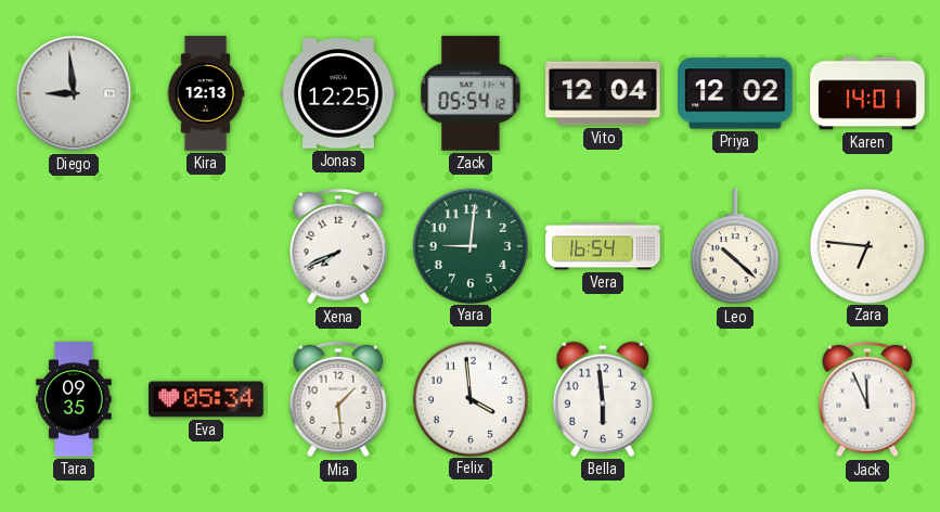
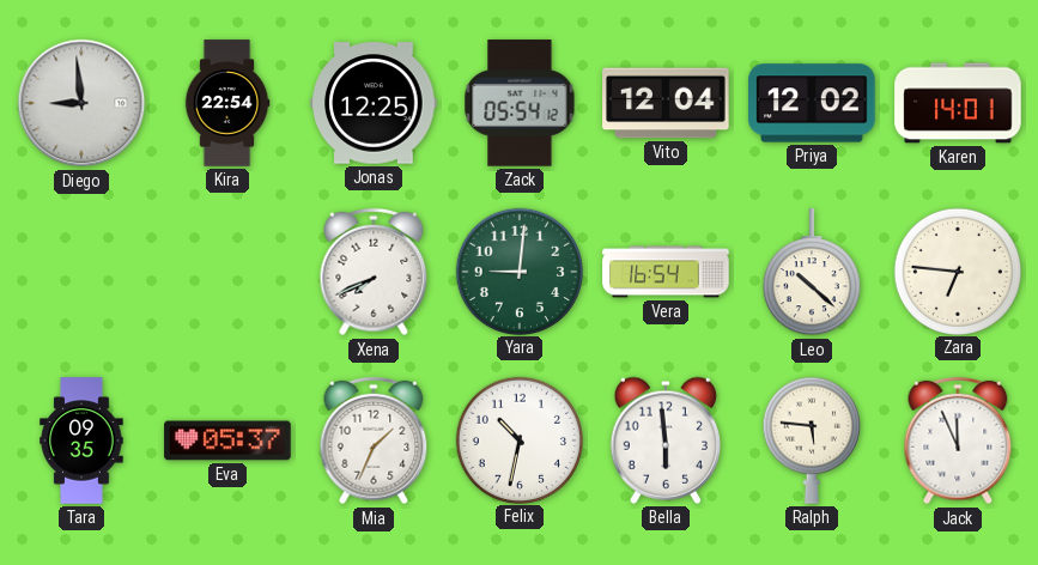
Kira: 12:13 -> 22:54 (227, 103)
Eva: 05:34 -> 05:37 (227, 441)
Mia: 1:29 -> 1:34 (374, 441)
Felix: 3:59 -> 10:32 (518, 439)
Ralph: none -> 5:46 (812, 441)
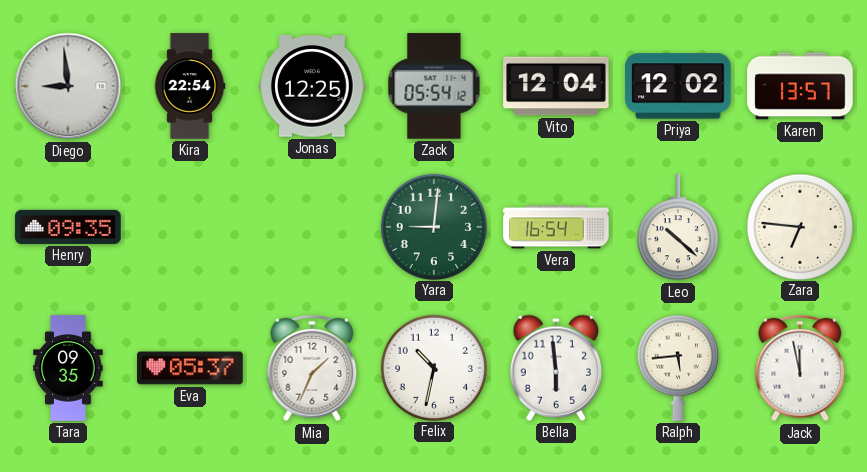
Karen: 14:01 -> 13:57 (800, 86)
Henry: none -> 09:35 (68, 227)
Xena: 7:41 -> none (374, 272)
Ralph: 5:46 -> 5:44 (678, 368)
Jack: 11:56 -> 11:58 (800, 368)
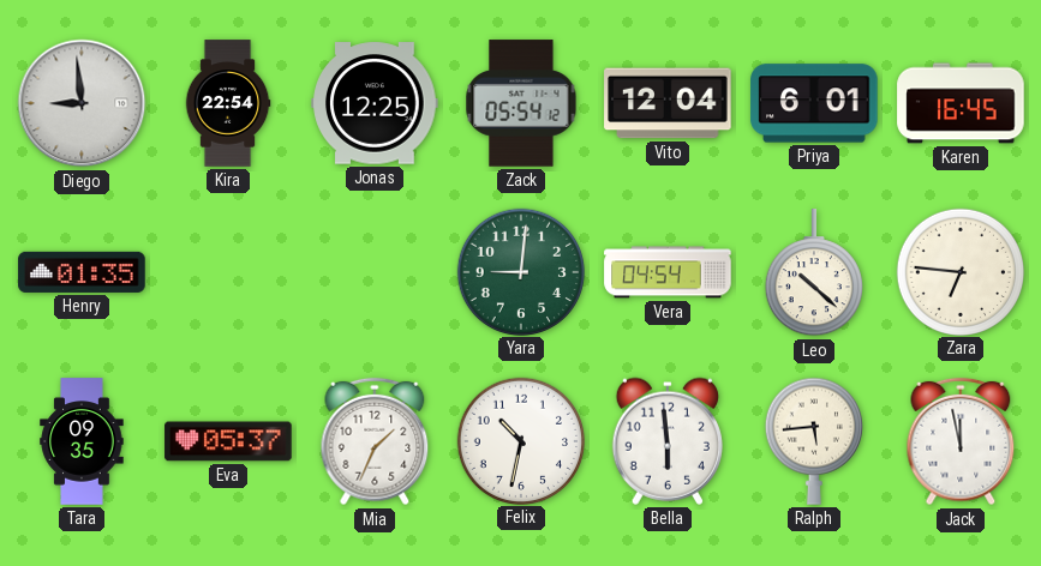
Priya: 12:02 -> 6:01 (814, 103)
Karen: 13:57 -> 16:45 (961, 103)
Henry: 09:35 -> 01:35 (82, 272)
Vera: 16:54 -> 04:54 (668, 272)
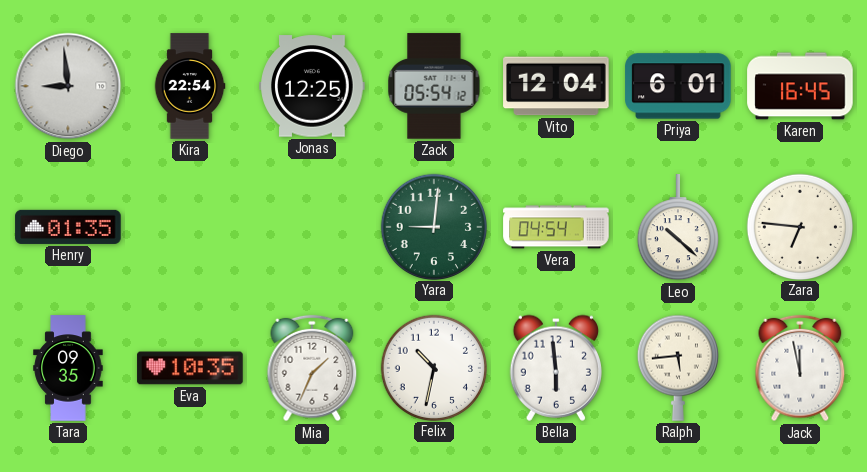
Eva: 05:37 -> 10:35 (190, 368)
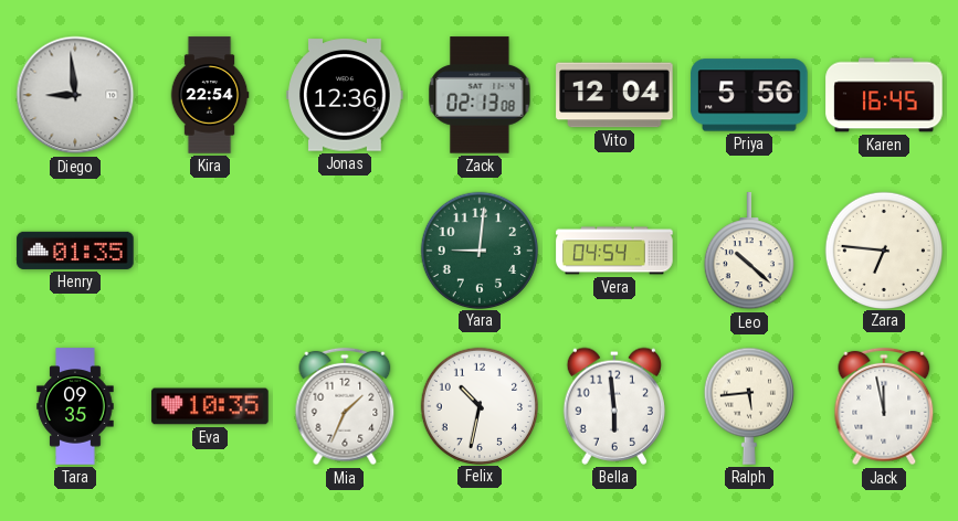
Jonas: 12:25 -> 12:36 (345, 95)
Zack: 05:54 -> 02:13 (480, 95)
Priya: 6:01 -> 5:56 (749, 95)
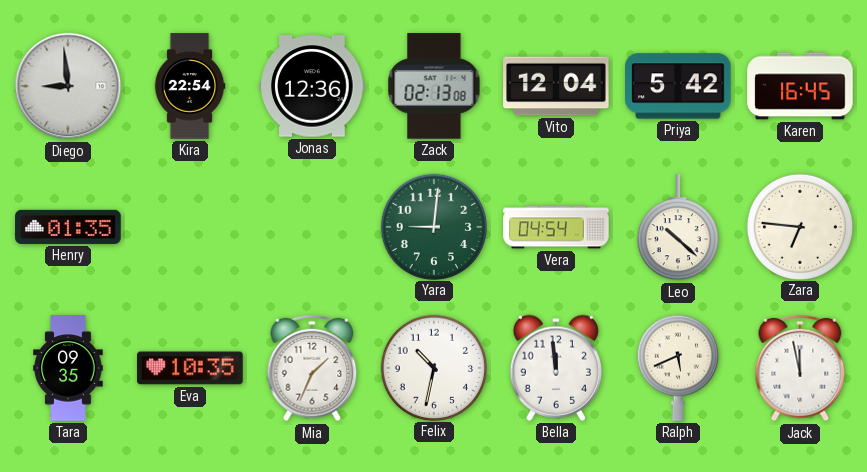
Priya: 5:56 -> 5:42 (678, 86)
Bella: 5:59 -> 11:59 (556, 368)
Ralph: 5:44 -> 5:41 (678, 368)
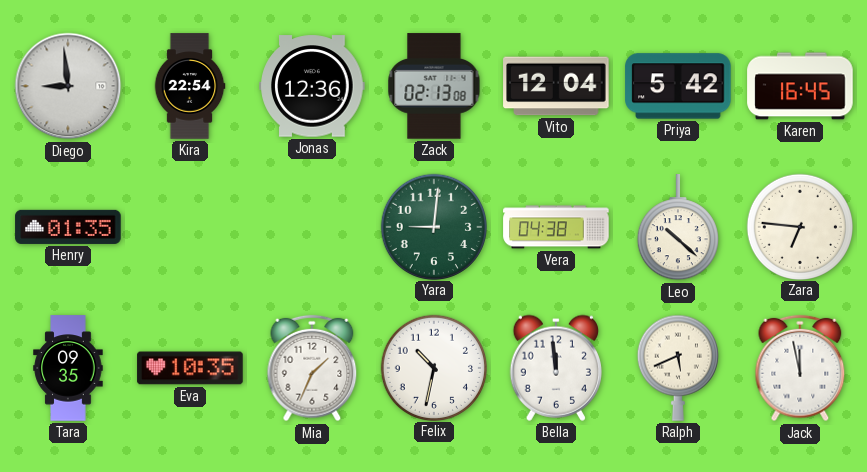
Vera: 04:54 -> 04:38 (556, 227)
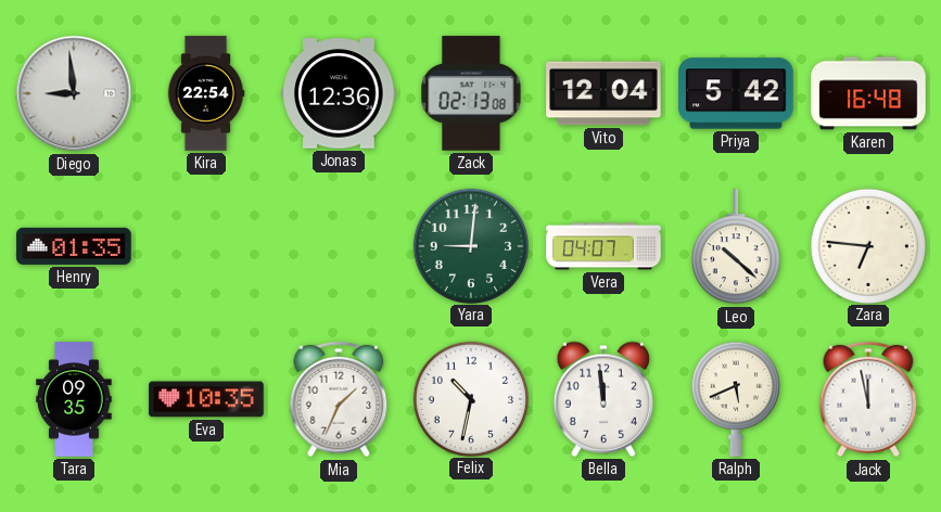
Karen: 16:45 -> 16:48 (868, 93)
Vera: 04:38 -> 04:07 (603, 246)
